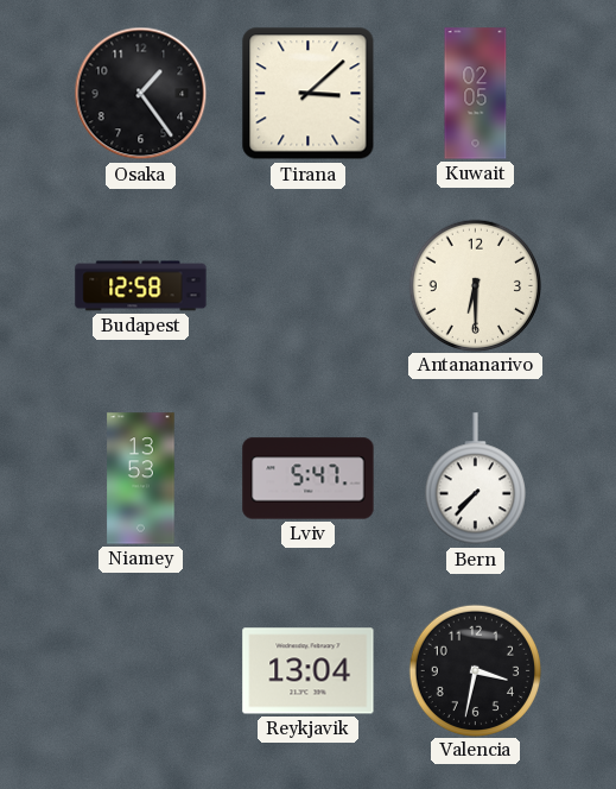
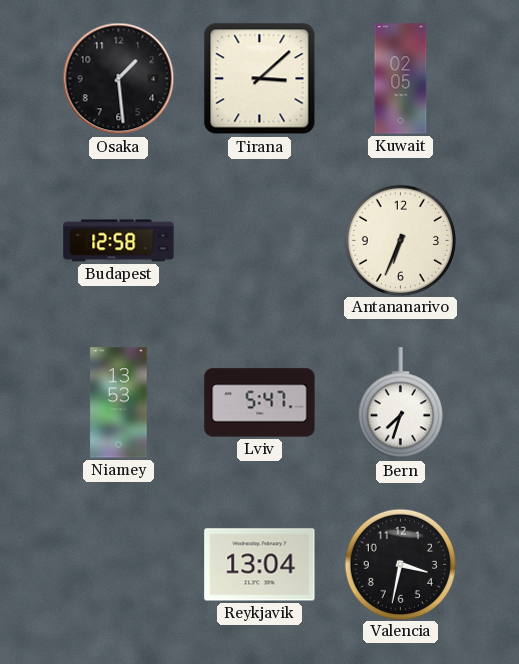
Osaka: 1:24 -> 1:29 (119, 79)
Antananarivo: 6:30 -> 6:34 (400, 240)
Bern: 7:37 -> 7:33 (400, 403)
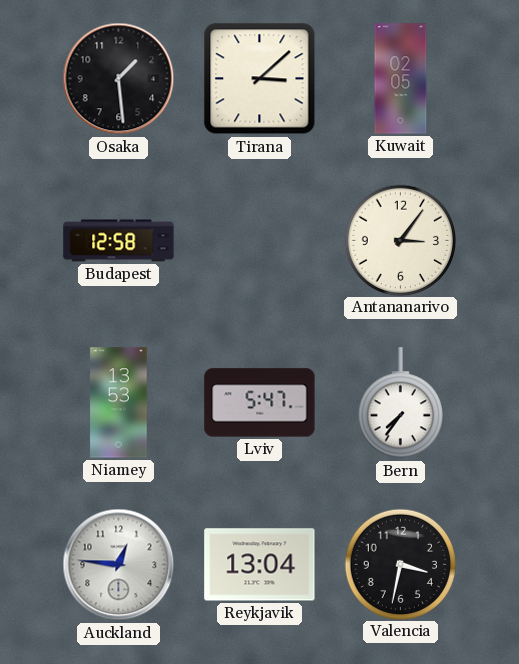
Antananarivo: 6:34 -> 3:06 (400, 240)
Bern: 7:33 -> 7:36 (400, 403)
Auckland: none -> 12:46 (119, 565)
